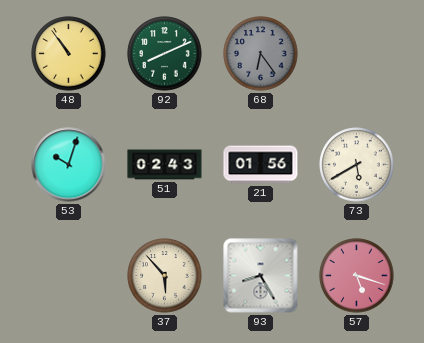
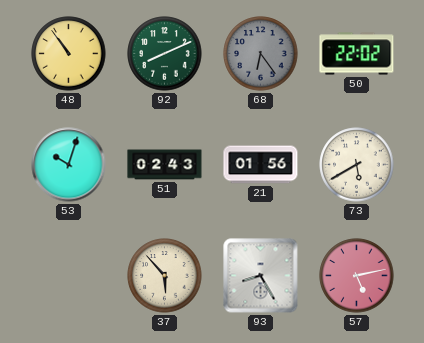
50: none -> 22:02 (357, 54)
57: 5:18 -> 5:13 (357, 276)
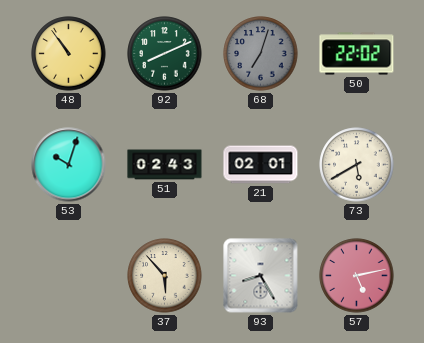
68: 6:24 -> 7:03 (261, 54)
21: 01:56 -> 02:01 (261, 165)
